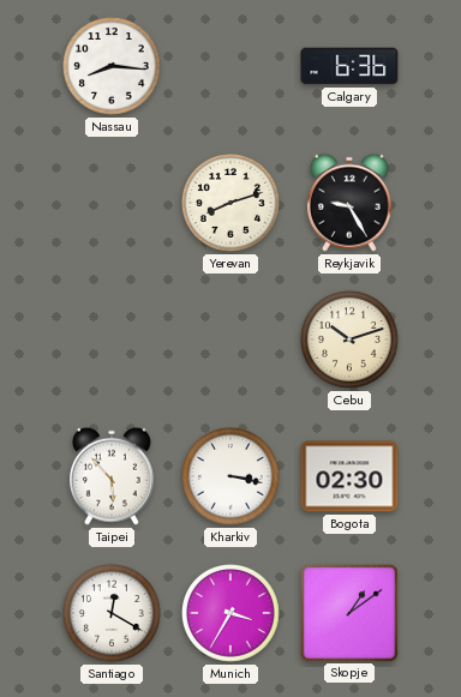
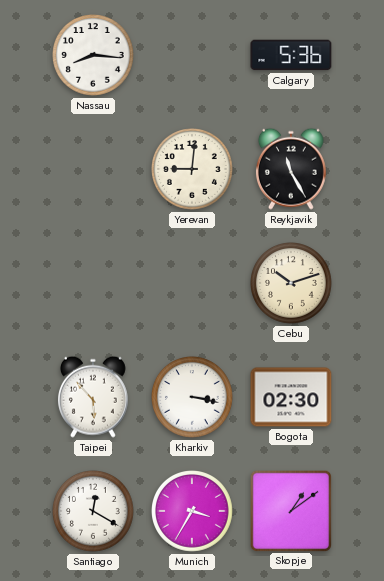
Calgary: 6:36 -> 5:36 (291, 55)
Yerevan: 8:12 -> 9:01 (193, 170)
Reykjavik: 9:25 -> 11:25 (291, 169)
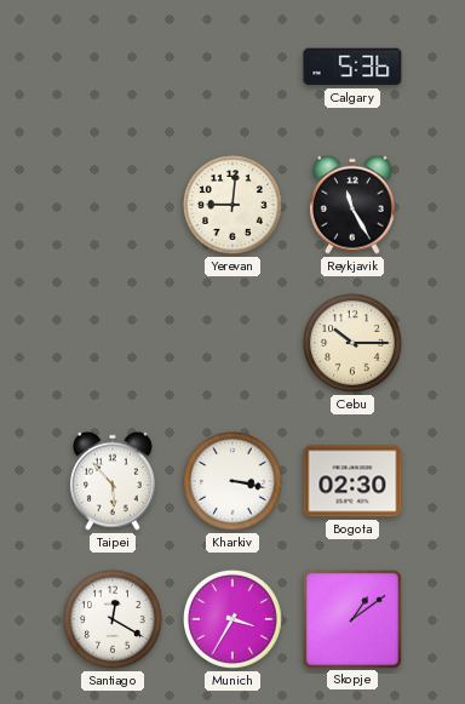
Nassau: 8:16 -> none (94, 56)
Cebu: 10:12 -> 10:15 (354, 344)
